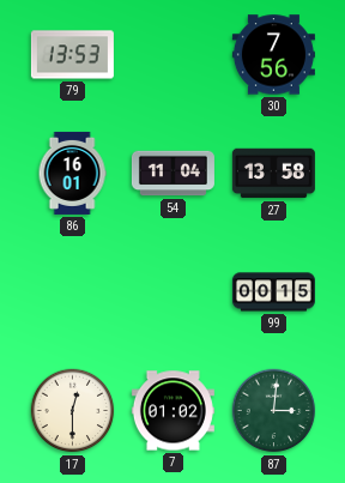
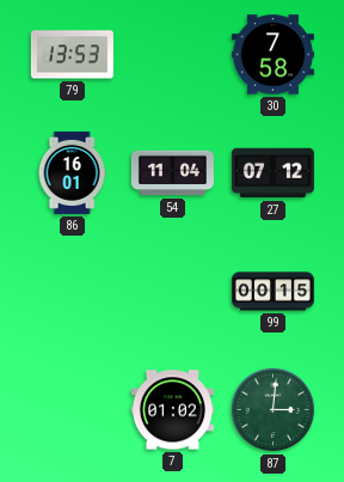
30: 7:56 -> 7:58 (272, 55)
27: 13:58 -> 07:12 (272, 173)
17: 12:30 -> none (73, 411)
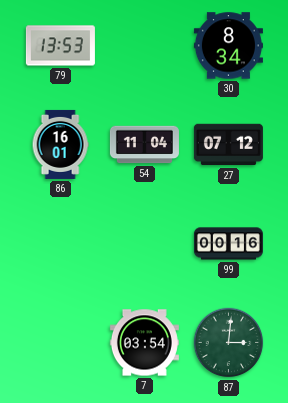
30: 7:58 -> 8:34 (228, 46)
99: 00:15 -> 00:16 (228, 244)
7: 01:02 -> 03:54 (144, 343)
